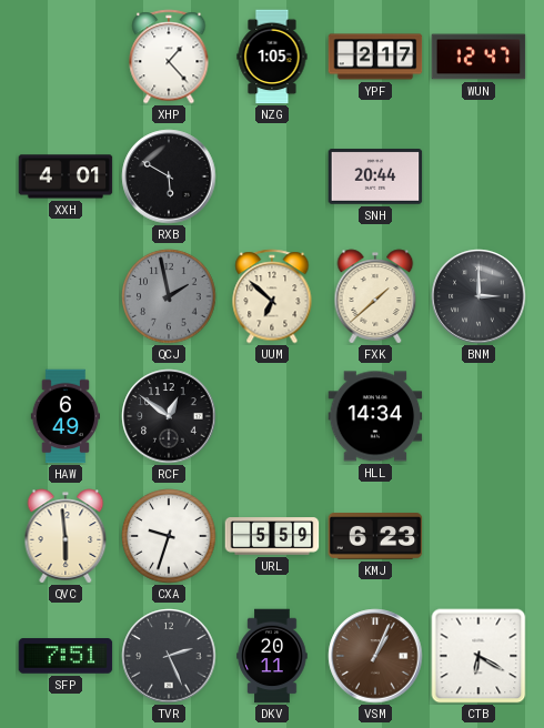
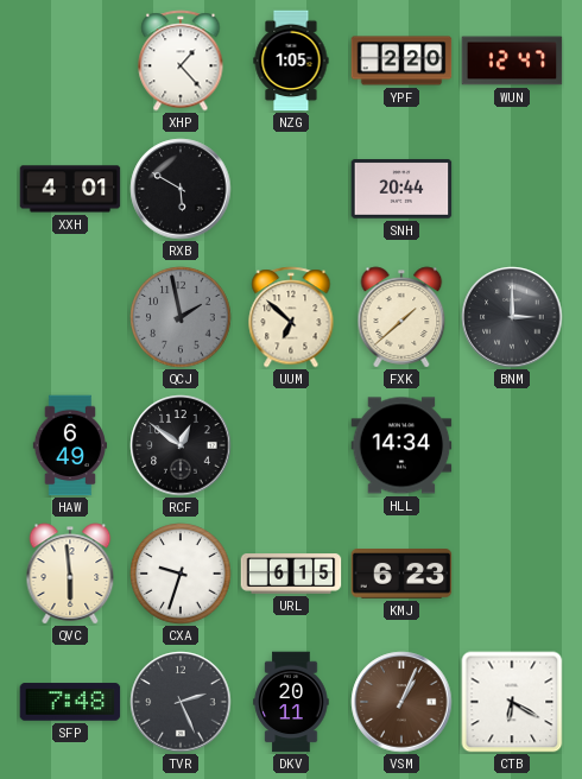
YPF: 2:17 -> 2:20 (401, 61)
URL: 5:59 -> 6:15 (291, 574)
SFP: 7:51 -> 7:48 (70, 702)
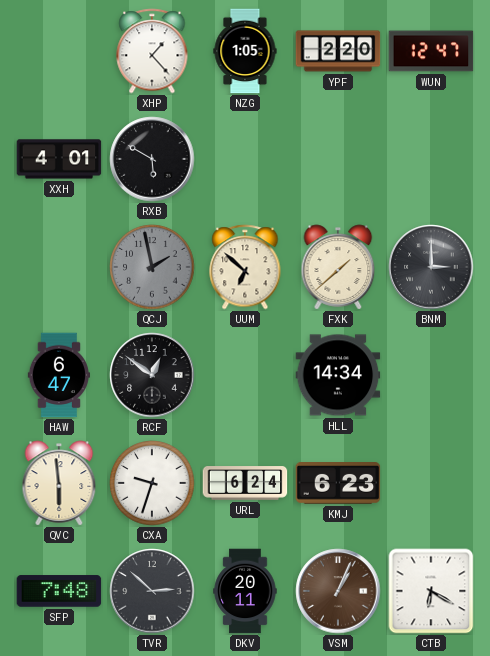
SNH: 20:44 -> none (401, 189)
HAW: 6:49 -> 6:47 (59, 375)
URL: 6:15 -> 6:24 (245, 483)
TVR: 2:26 -> 2:52 (152, 591)
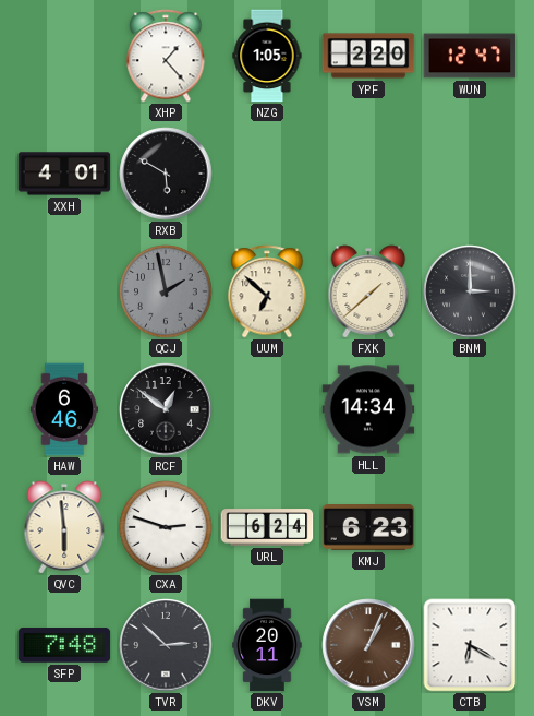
HAW: 6:47 -> 6:46 (64, 409)
CXA: 9:33 -> 2:48 (166, 527)
